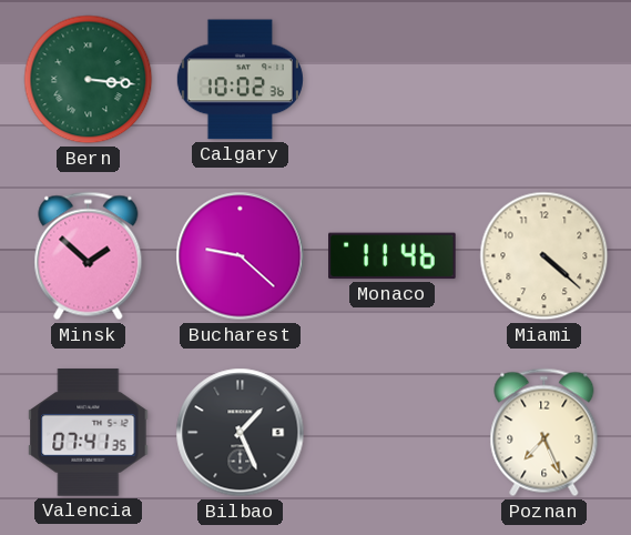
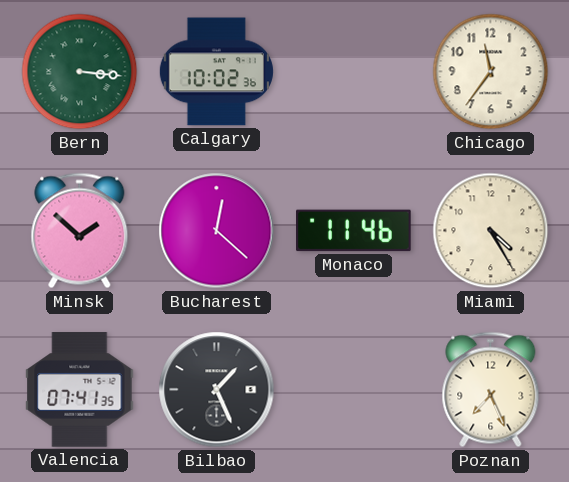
Chicago: none -> 11:36 (491, 72)
Bucharest: 9:22 -> 12:22 (217, 231)
Miami: 4:22 -> 4:25 (491, 231)
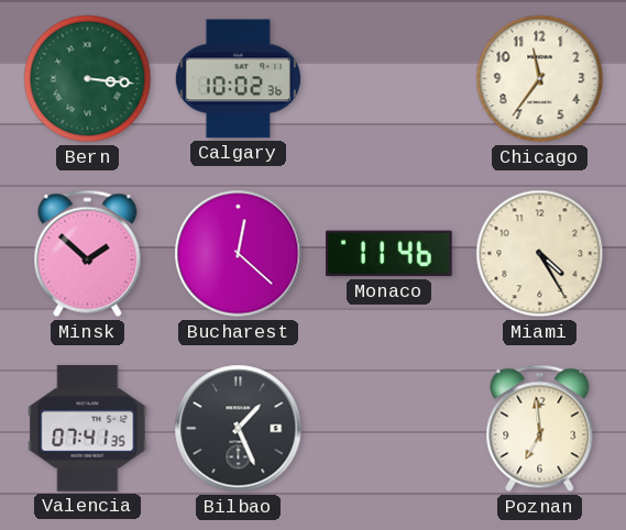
Poznan: 7:26 -> 6:59 (540, 429)
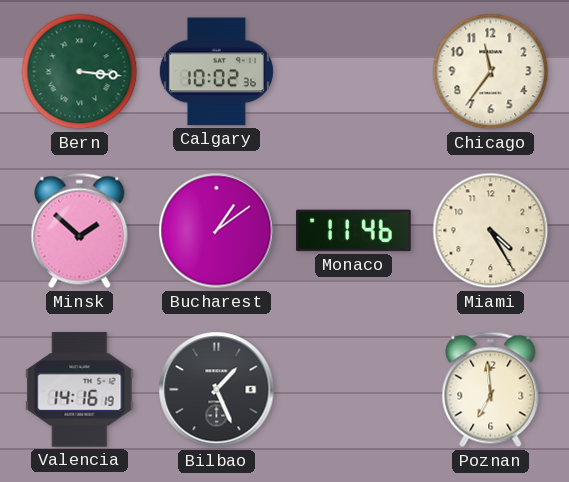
Bucharest: 12:22 -> 1:09 (217, 231)
Valencia: 07:41 -> 14:16 (80, 390)
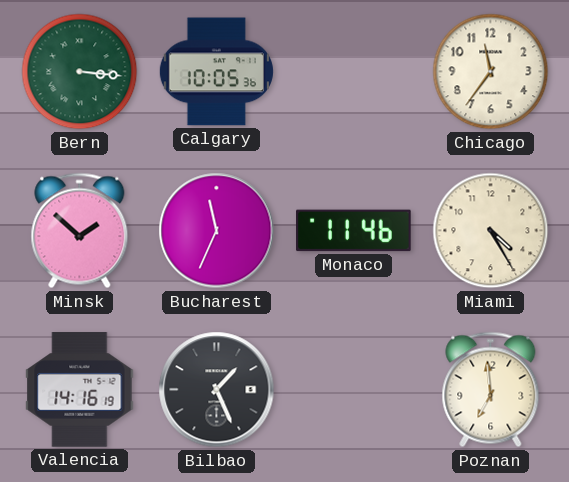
Calgary: 10:02 -> 10:05 (216, 72)
Bucharest: 1:09 -> 11:34 (217, 231)
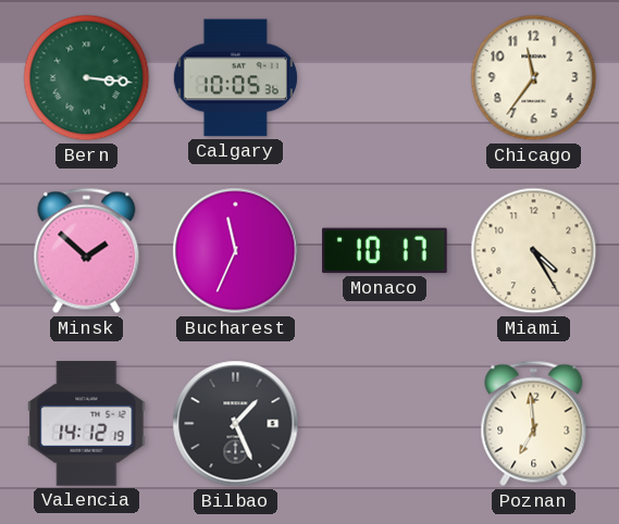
Monaco: 11:46 -> 10:17 (385, 251)
Valencia: 14:16 -> 14:12 (87, 424)
